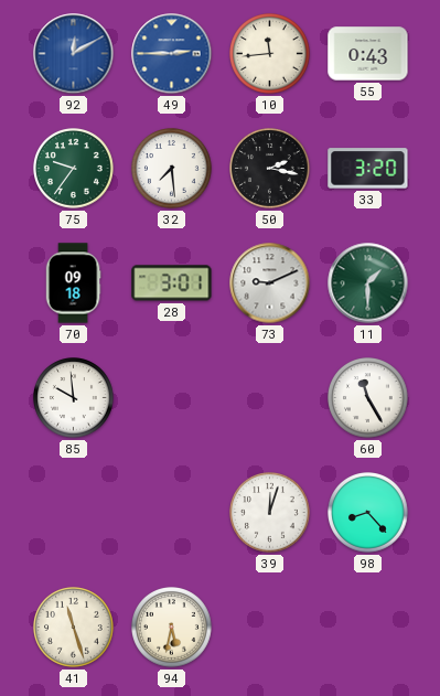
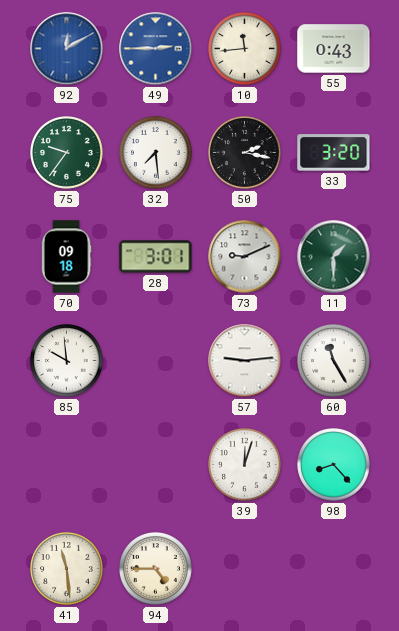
57: none -> 9:14 (245, 361)
41: 11:27 -> 11:29 (67, 569)
94: 5:32 -> 4:45 (156, 569)
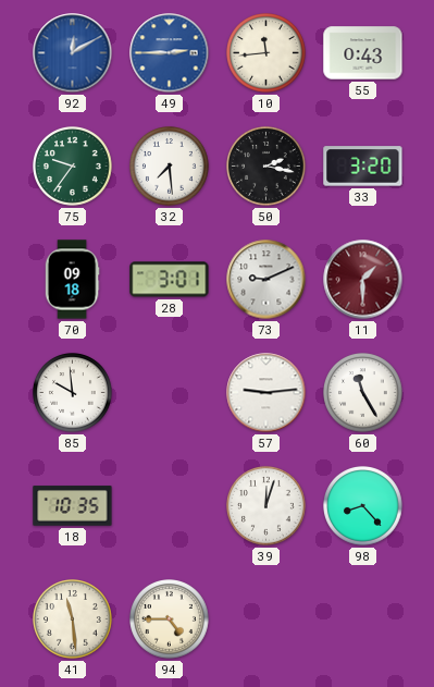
11 dial: green -> burgundy (363, 280)
18: none -> 10:35 (73, 506)
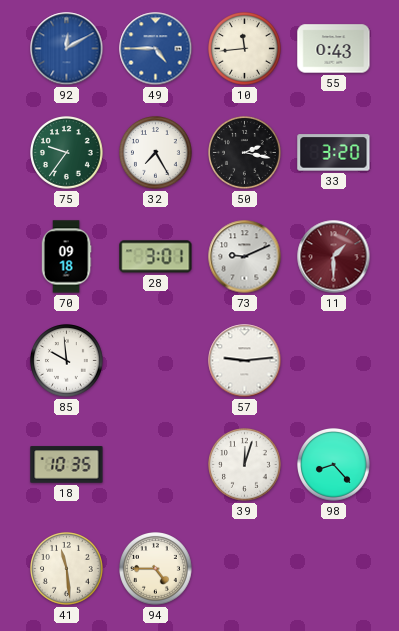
49: 2:45 -> 4:45 (156, 49)
32: 7:29 -> 7:25 (156, 153)
60: 11:25 -> none (363, 393)
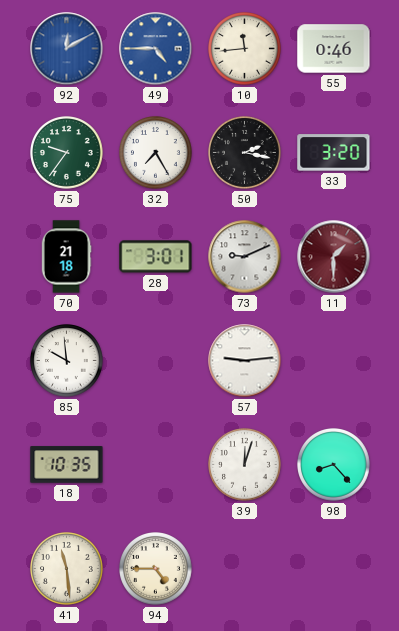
55: 0:43 -> 0:46 (334, 49)
70: 09:18 -> 21:18 (66, 257)
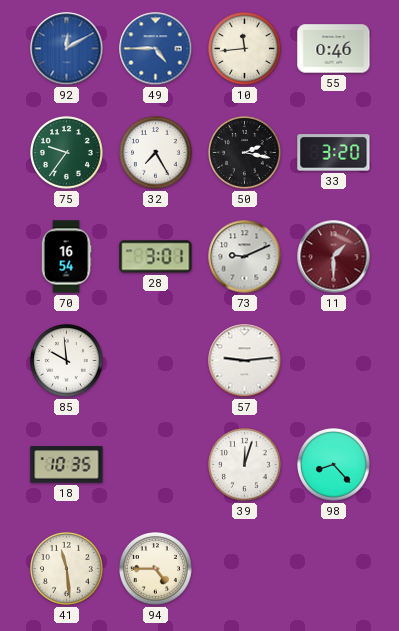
70: 21:18 -> 16:54 (66, 257)
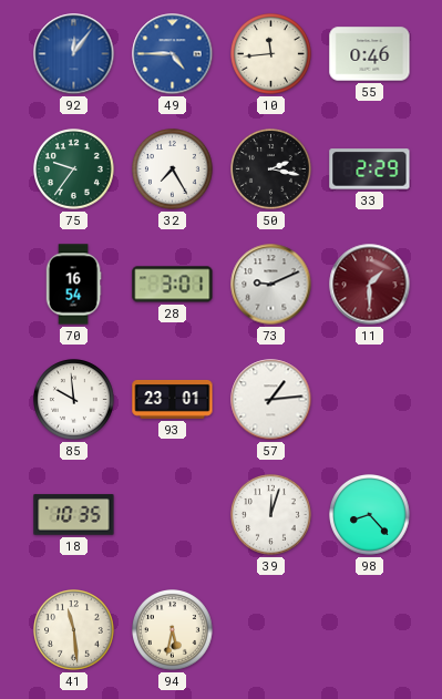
92: 12:10 -> 12:06 (74, 54)
33: 3:20 -> 2:29 (370, 169)
93: none -> 23:01 (173, 399)
57: 9:14 -> 1:14 (271, 400)
94: 4:45 -> 5:32 (173, 630)
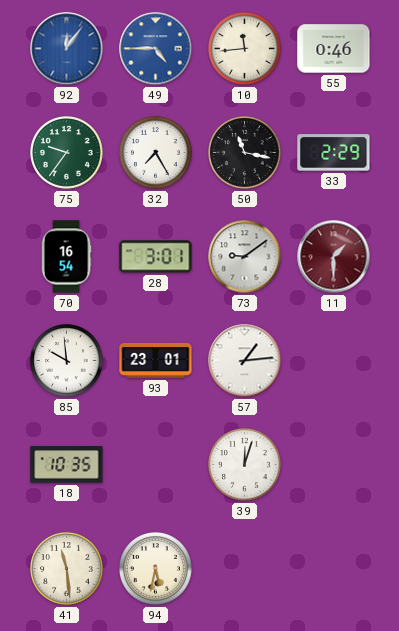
50: 2:17 -> 11:17 (245, 153)
73: 9:11 -> 9:09 (245, 257)
98: 8:23 -> none (370, 515)
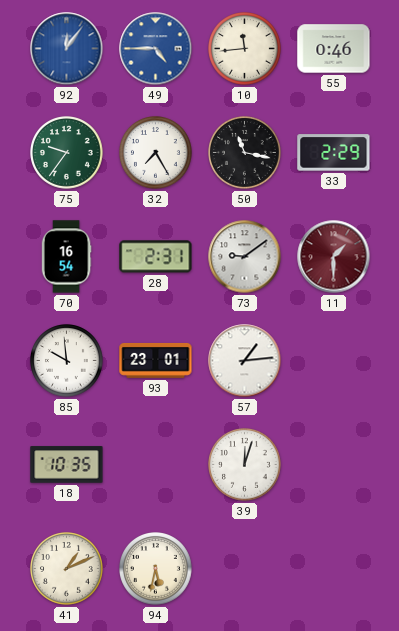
28: 3:01 -> 2:31 (156, 257)
41: 11:29 -> 1:11 (67, 569)
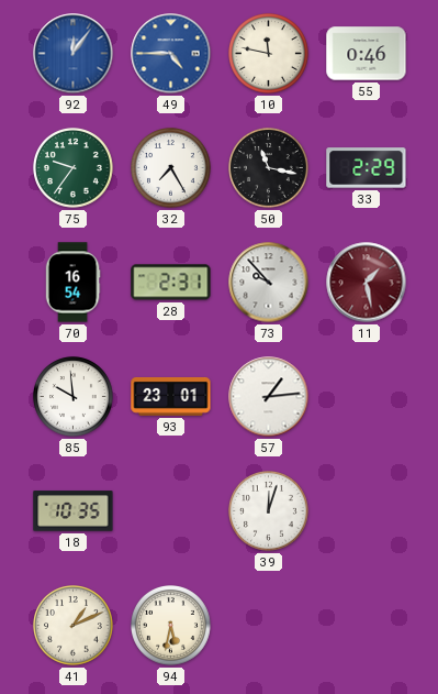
10: 11:44 -> 11:47 (269, 54)
73: 9:09 -> 9:53 (269, 283)
11: 1:30 -> 1:28 (367, 283)
